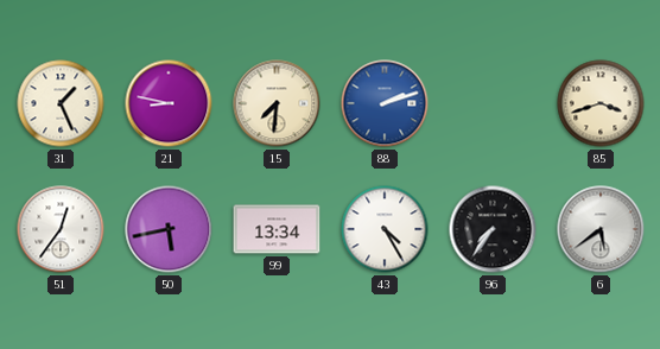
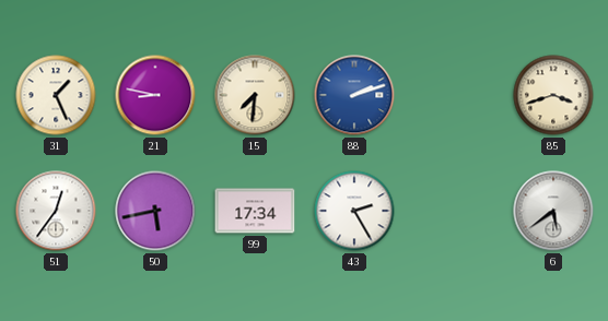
99: 13:34 -> 17:34 (255, 211)
43: 4:25 -> 2:25 (354, 211)
96: 7:36 -> none (493, 229)
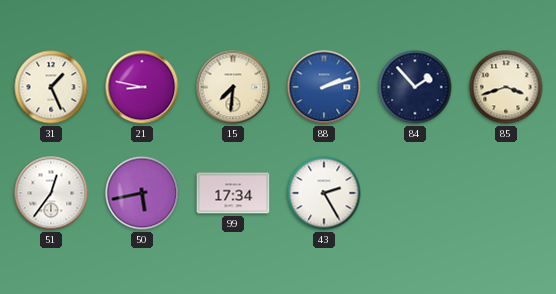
84: none -> 1:53 (415, 87)
6: 5:39 -> none (553, 211)
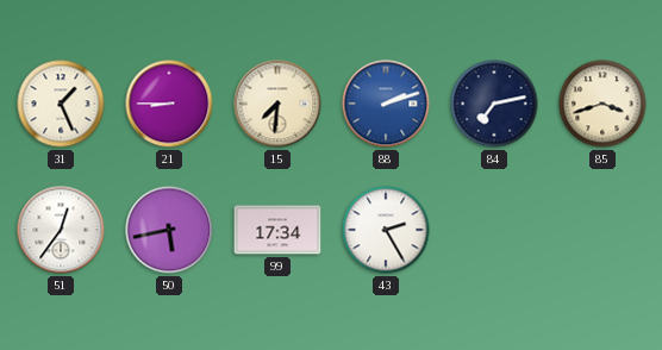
21: 8:47 -> 8:45 (169, 104)
84: 1:53 -> 7:13 (494, 104)
